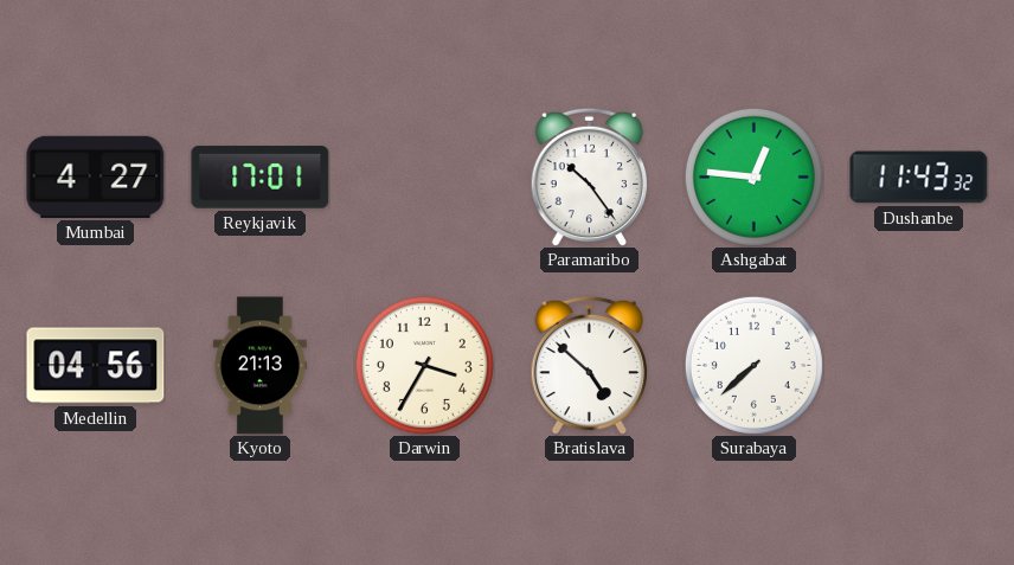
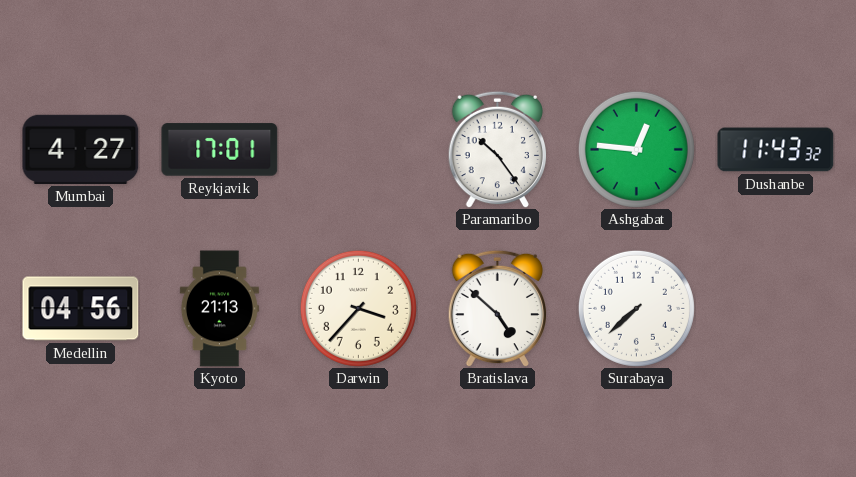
Darwin: 3:35 -> 3:37 (358, 308)
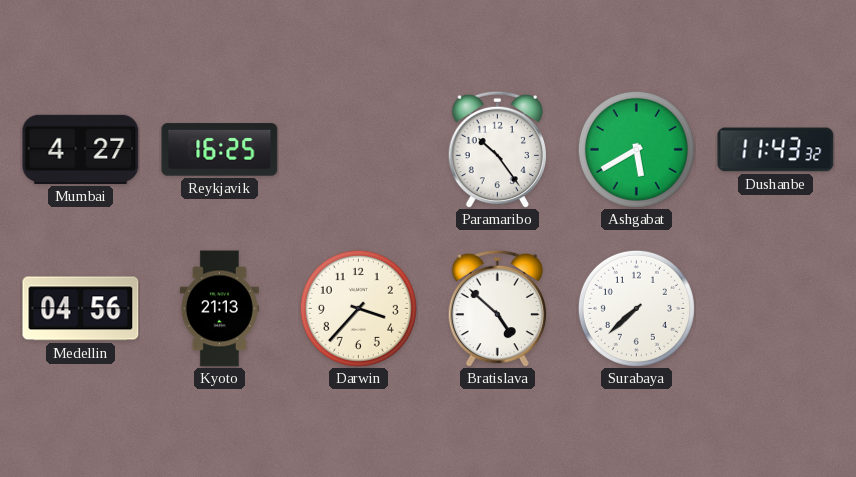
Reykjavik: 17:01 -> 16:25 (220, 150)
Ashgabat: 12:46 -> 5:40 (636, 149)
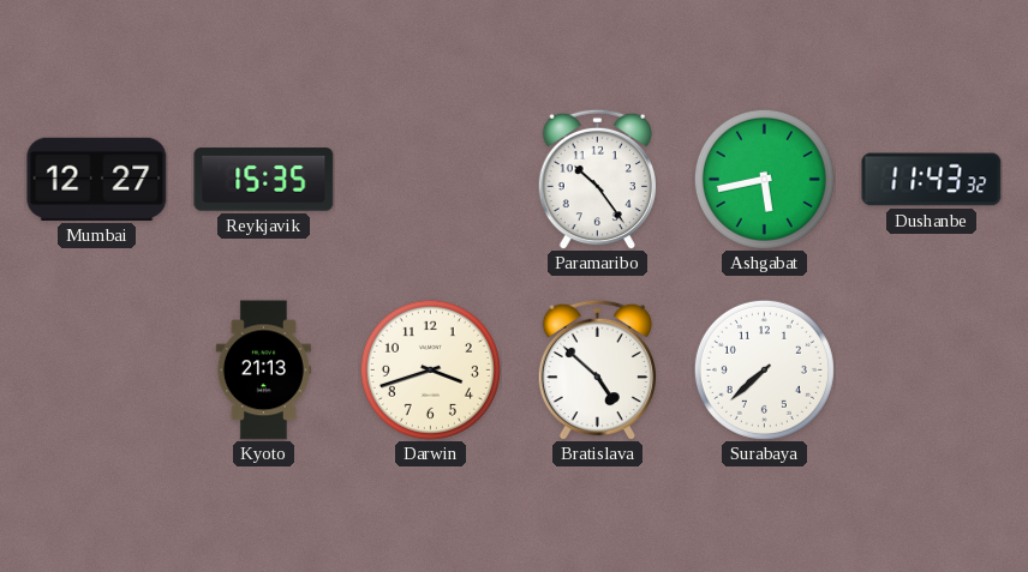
Mumbai: 4:27 -> 12:27 (97, 179)
Reykjavik: 16:25 -> 15:35 (264, 180)
Ashgabat: 5:40 -> 5:43 (764, 179)
Medellin: 04:56 -> none (81, 309)
Darwin: 3:37 -> 3:42 (430, 369)
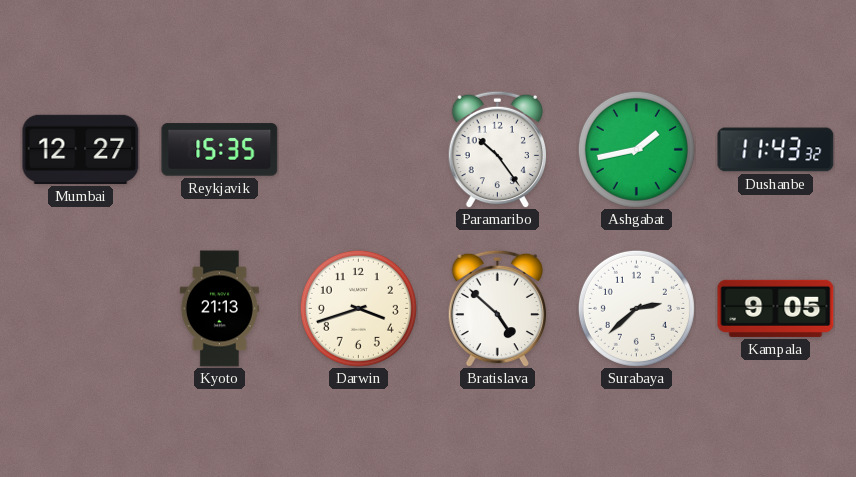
Ashgabat: 5:43 -> 1:43 (636, 149)
Surabaya: 7:38 -> 2:38 (636, 308)
Kampala: none -> 9:05 (776, 308)
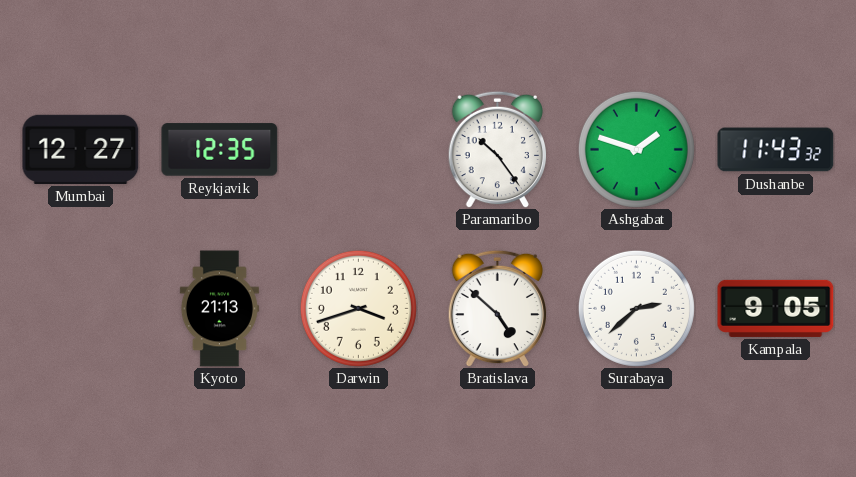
Reykjavik: 15:35 -> 12:35 (220, 150)
Ashgabat: 1:43 -> 1:48 (636, 149)
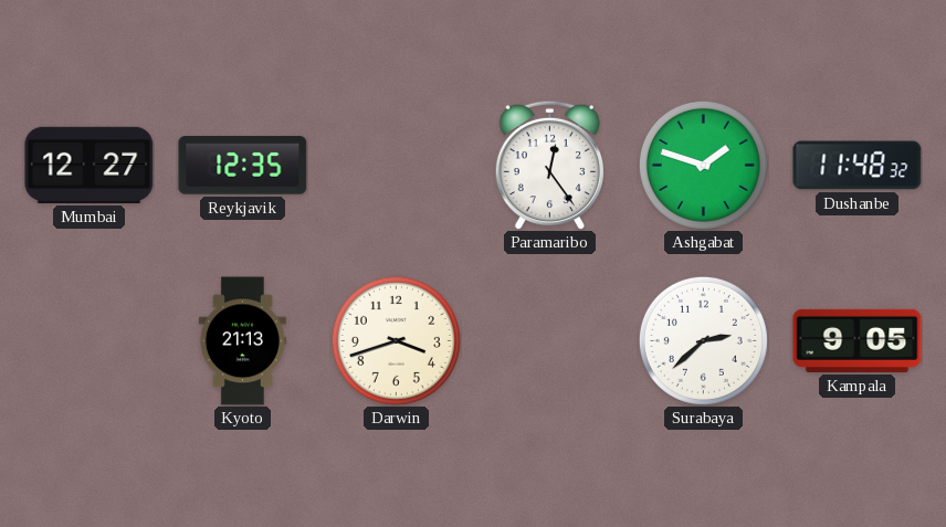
Paramaribo: 10:24 -> 12:24 (549, 165)
Dushanbe: 11:43 -> 11:48 (858, 166)
Bratislava: 4:52 -> none (497, 308)
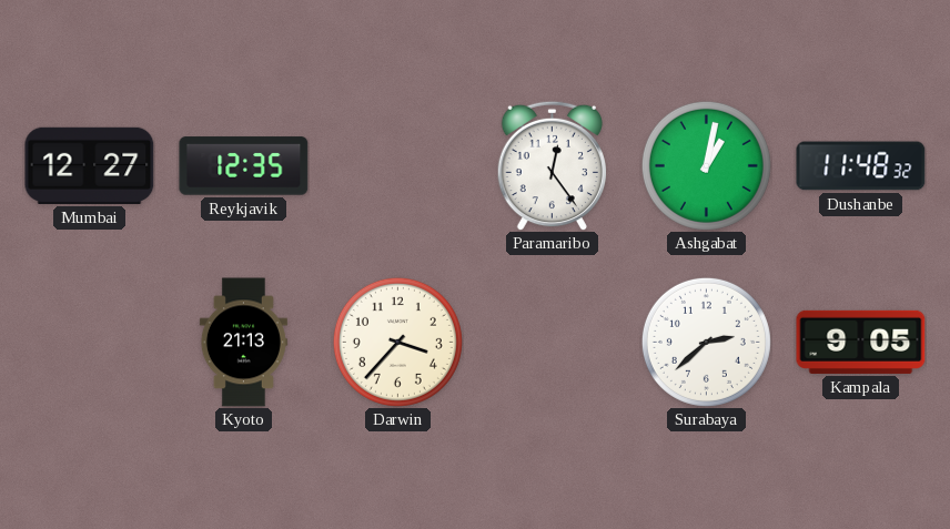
Ashgabat: 1:48 -> 1:02 (706, 165)
Darwin: 3:42 -> 3:37 (397, 342)
